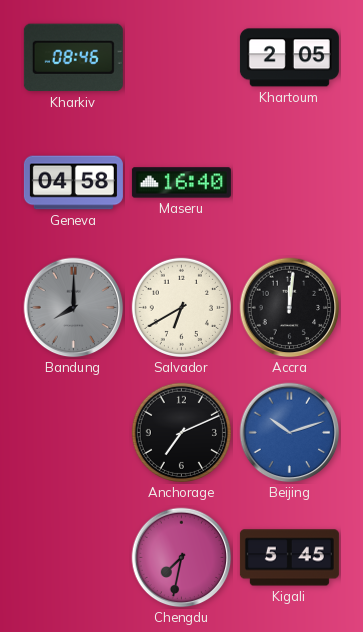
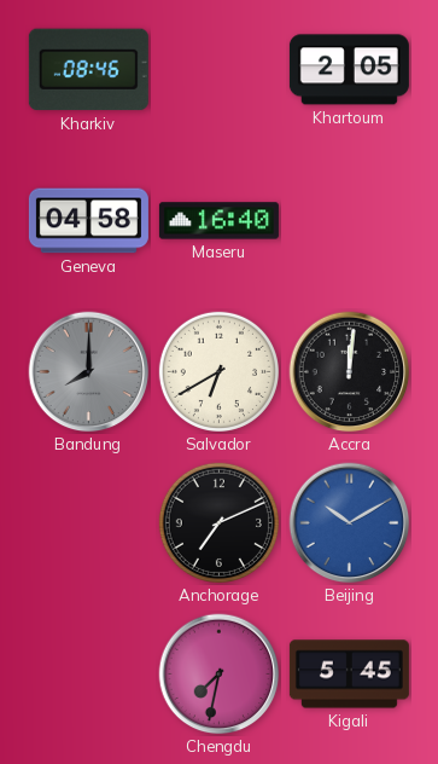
Beijing: 10:12 -> 10:10 (350, 523)
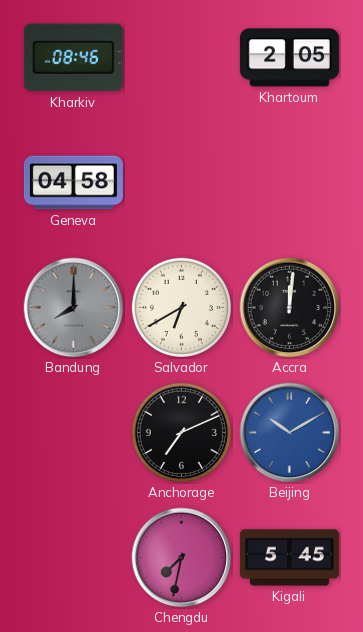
Maseru: 16:40 -> none (218, 221)
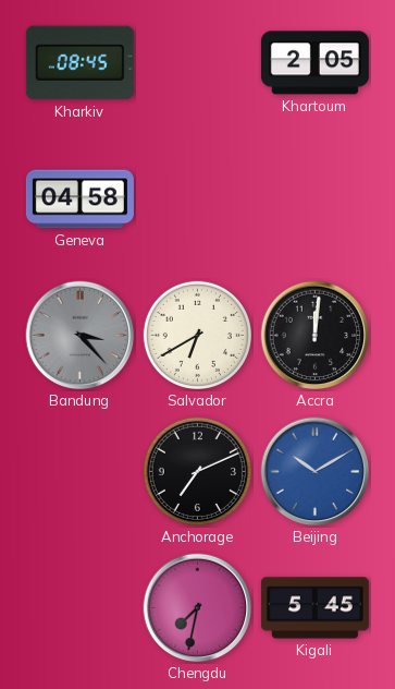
Kharkiv: 08:46 -> 08:45 (79, 63)
Bandung: 8:00 -> 3:23 (81, 336)
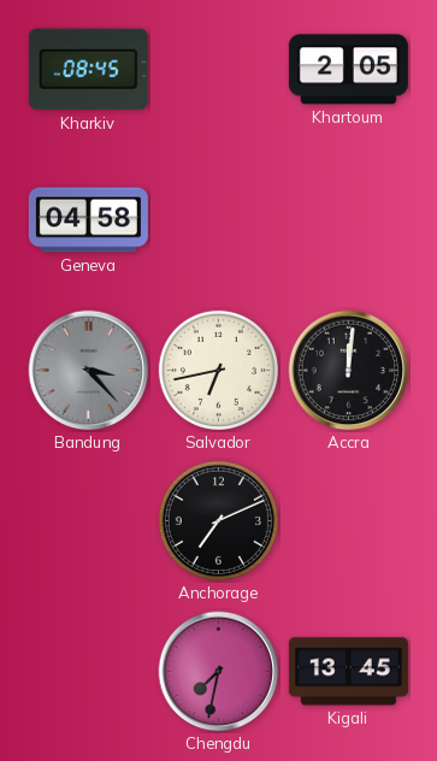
Salvador: 6:40 -> 6:43 (218, 370)
Beijing: 10:10 -> none (316, 472)
Kigali: 5:45 -> 13:45 (348, 672)
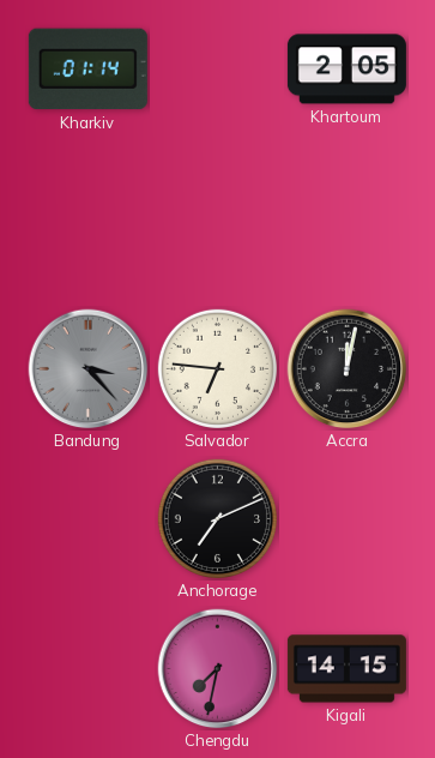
Kharkiv: 08:45 -> 01:14 (87, 70)
Geneva: 04:58 -> none (88, 220)
Salvador: 6:43 -> 6:46 (217, 368)
Accra: 12:01 -> 12:02 (348, 369)
Kigali: 13:45 -> 14:15 (346, 669)
